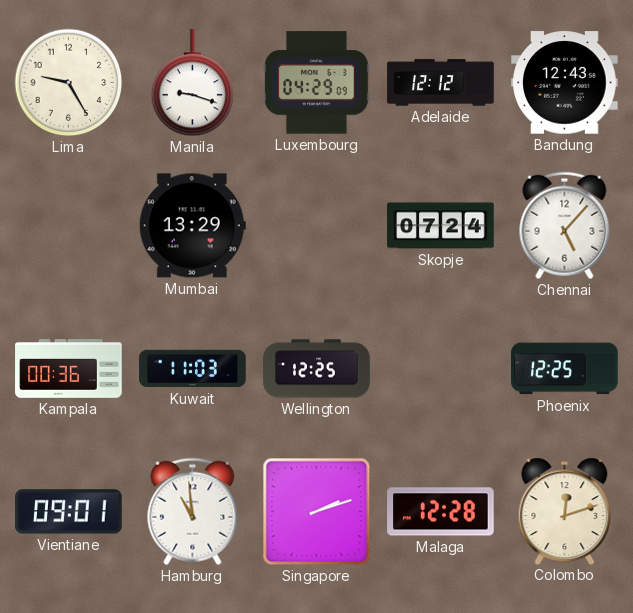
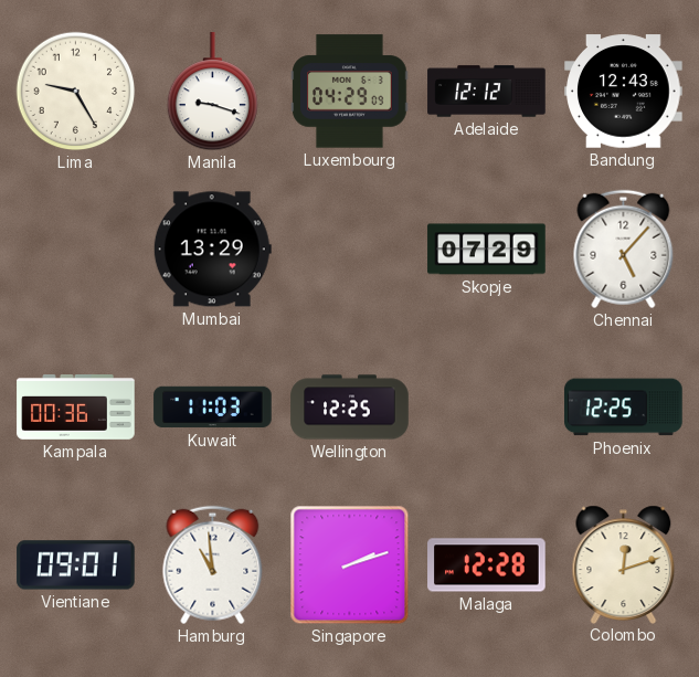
Skopje: 07:24 -> 07:29 (487, 250)
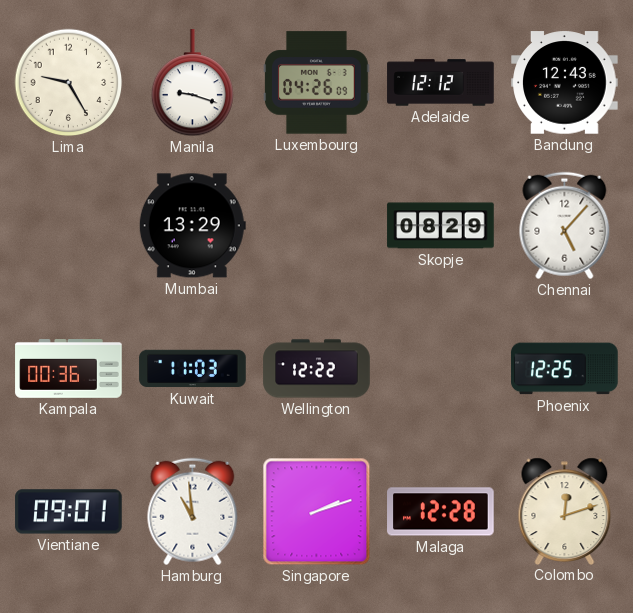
Luxembourg: 04:29 -> 04:26 (317, 83)
Skopje: 07:29 -> 08:29 (441, 226)
Wellington: 12:25 -> 12:22 (317, 369)
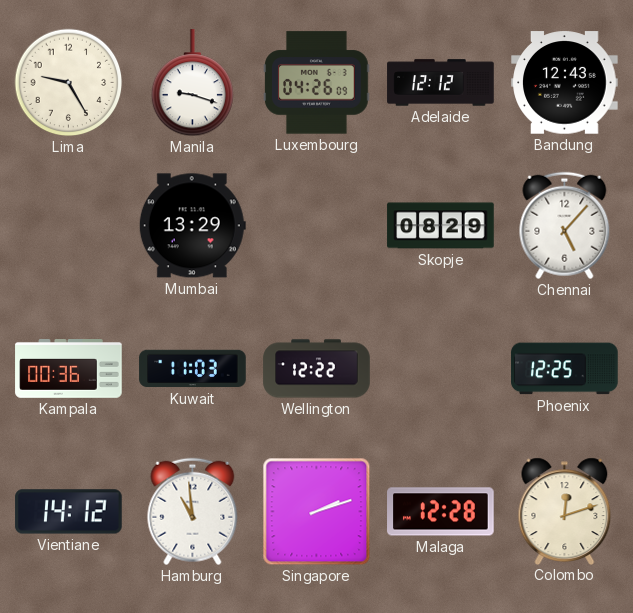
Vientiane: 09:01 -> 14:12 (69, 512)
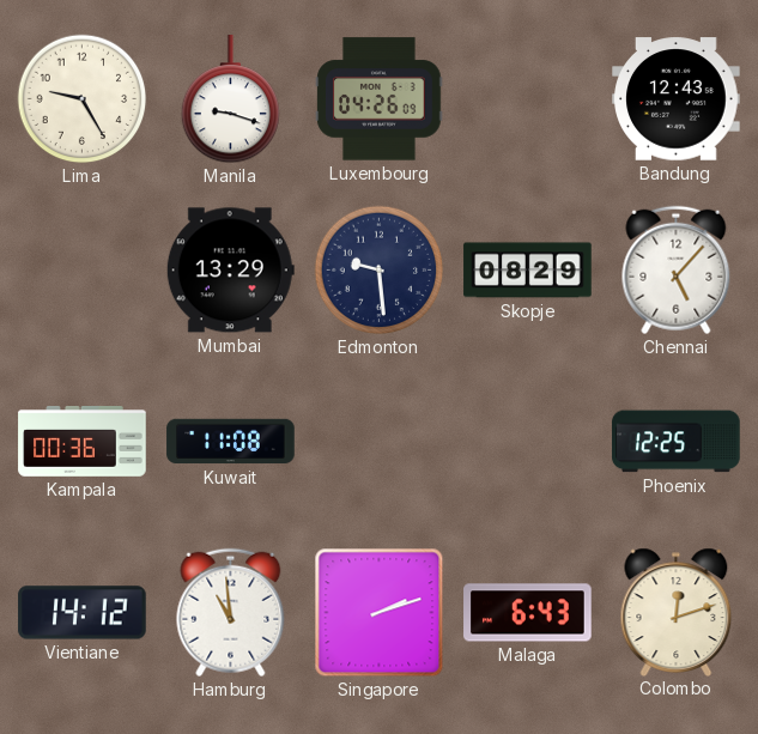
Adelaide: 12:12 -> none (441, 83)
Edmonton: none -> 9:29 (380, 271)
Kuwait: 11:03 -> 11:08 (231, 442)
Wellington: 12:22 -> none (317, 369)
Malaga: 12:28 -> 6:43 (528, 613)
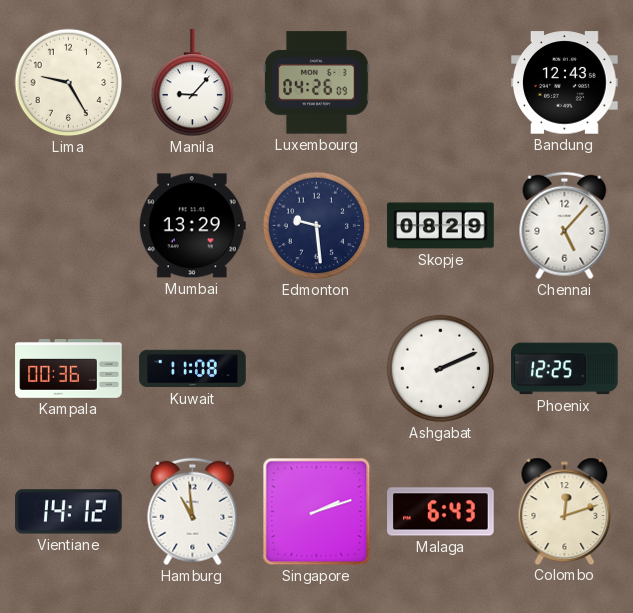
Manila: 9:18 -> 9:07 (192, 83)
Ashgabat: none -> 2:11 (441, 369)
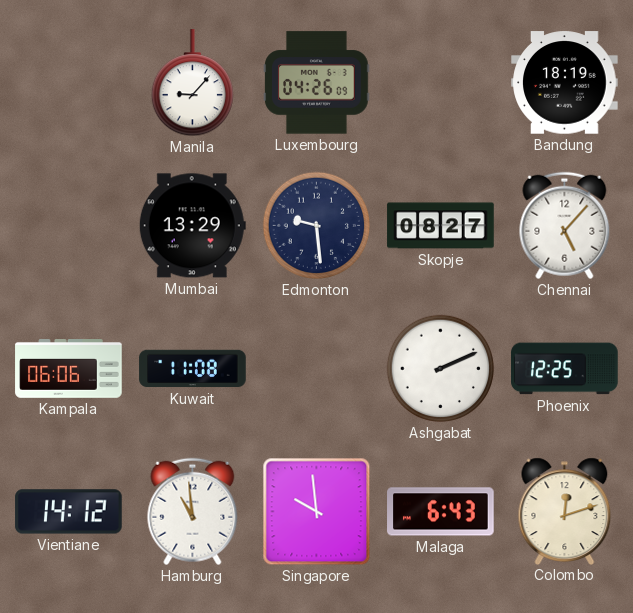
Lima: 9:25 -> none (69, 83)
Bandung: 12:43 -> 18:19 (565, 83)
Skopje: 08:29 -> 08:27 (441, 226)
Kampala: 00:36 -> 06:06 (69, 369)
Singapore: 2:12 -> 9:59 (317, 512)
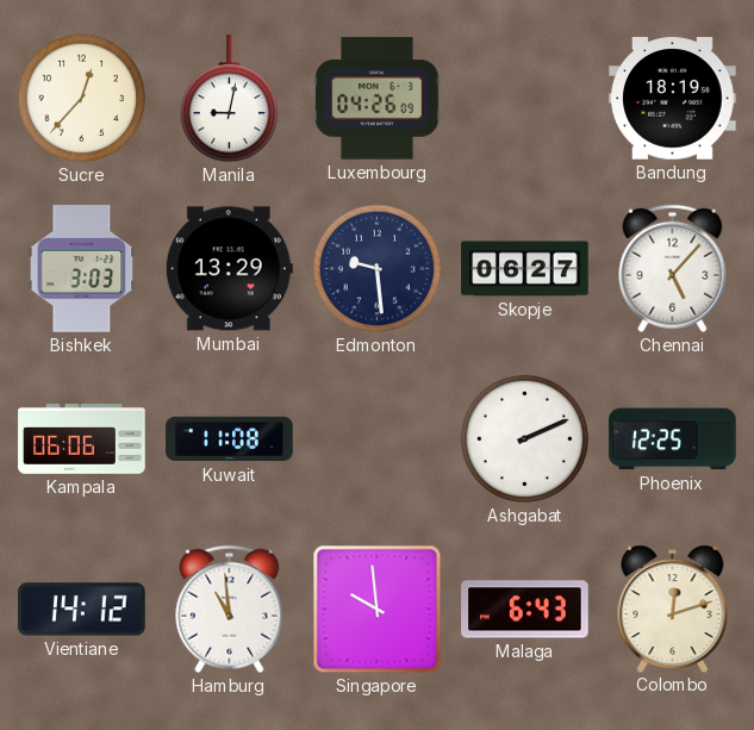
Sucre: none -> 12:37 (82, 99)
Manila: 9:07 -> 9:02 (229, 99)
Bishkek: none -> 3:03 (82, 269)
Skopje: 08:27 -> 06:27 (525, 269)
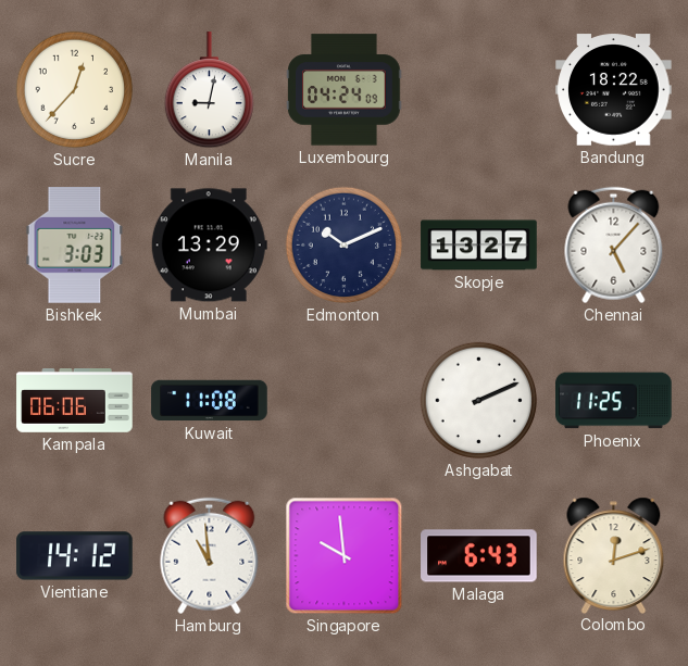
Luxembourg: 04:26 -> 04:24 (345, 90)
Bandung: 18:19 -> 18:22 (614, 90)
Edmonton: 9:29 -> 10:11 (345, 246)
Skopje: 06:27 -> 13:27 (479, 246)
Phoenix: 12:25 -> 11:25 (614, 401)
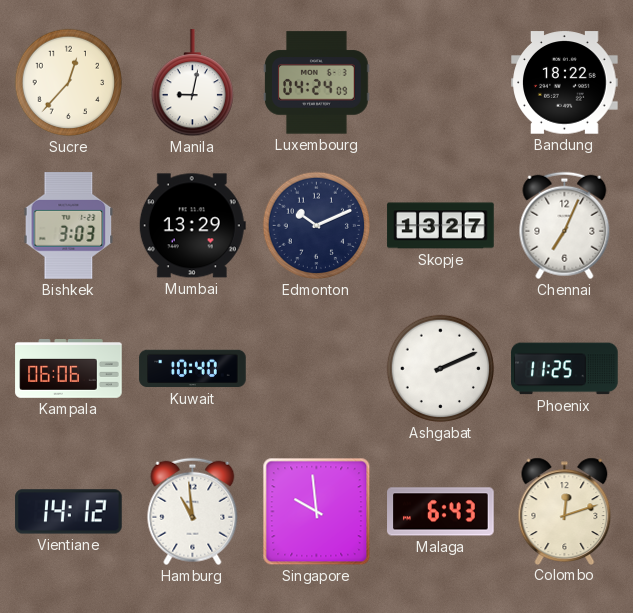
Chennai: 5:07 -> 7:04 (565, 226)
Kuwait: 11:08 -> 10:40 (193, 369)
